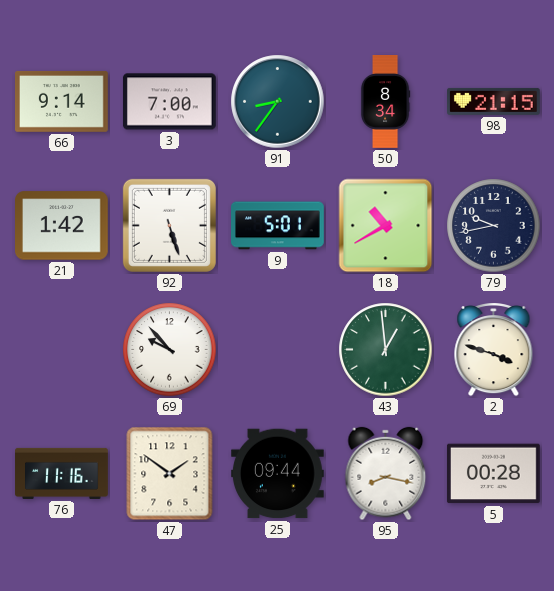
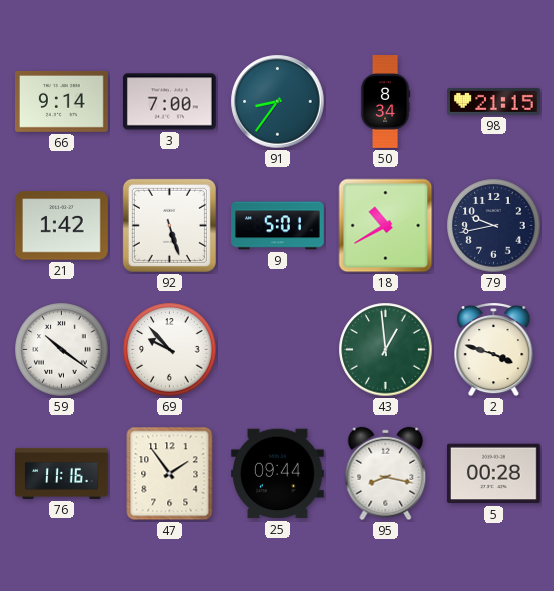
59: none -> 10:21 (62, 350)
47: 1:51 -> 1:54 (170, 474)
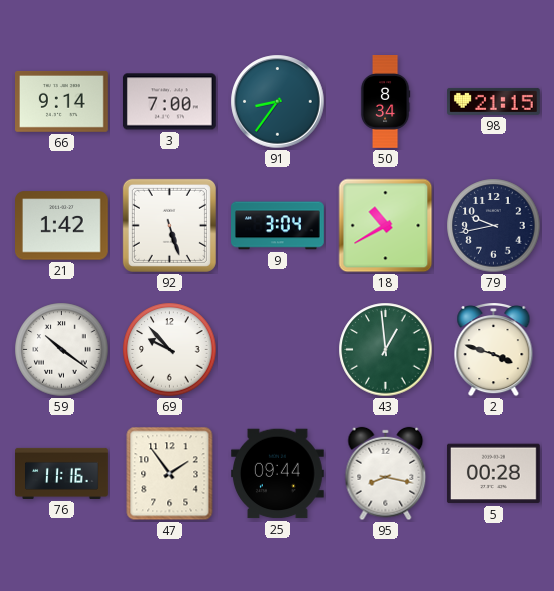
9: 5:01 -> 3:04 (278, 226)
